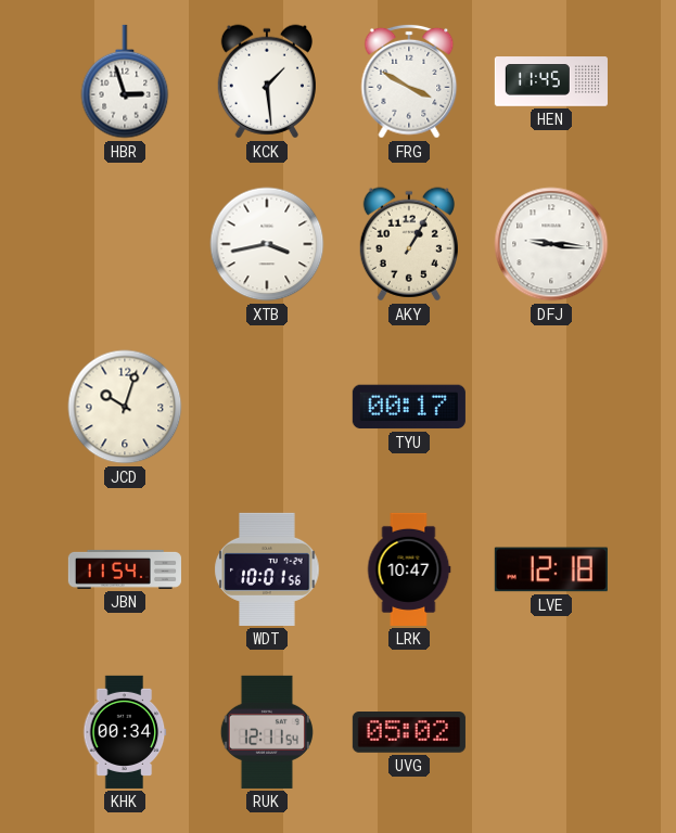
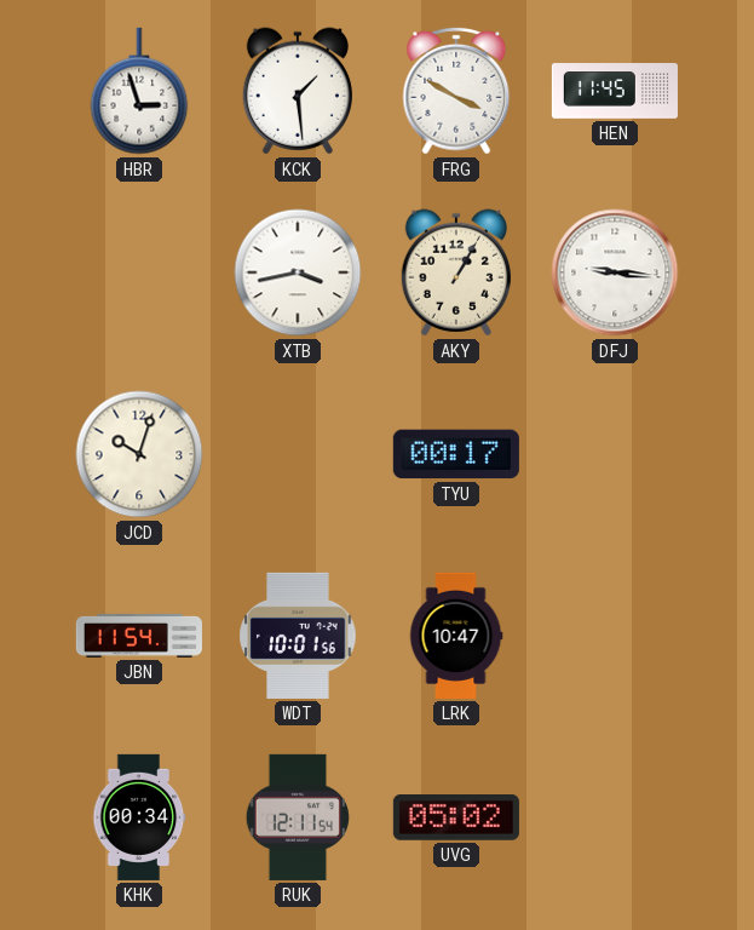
LVE: 12:18 -> none (551, 569)
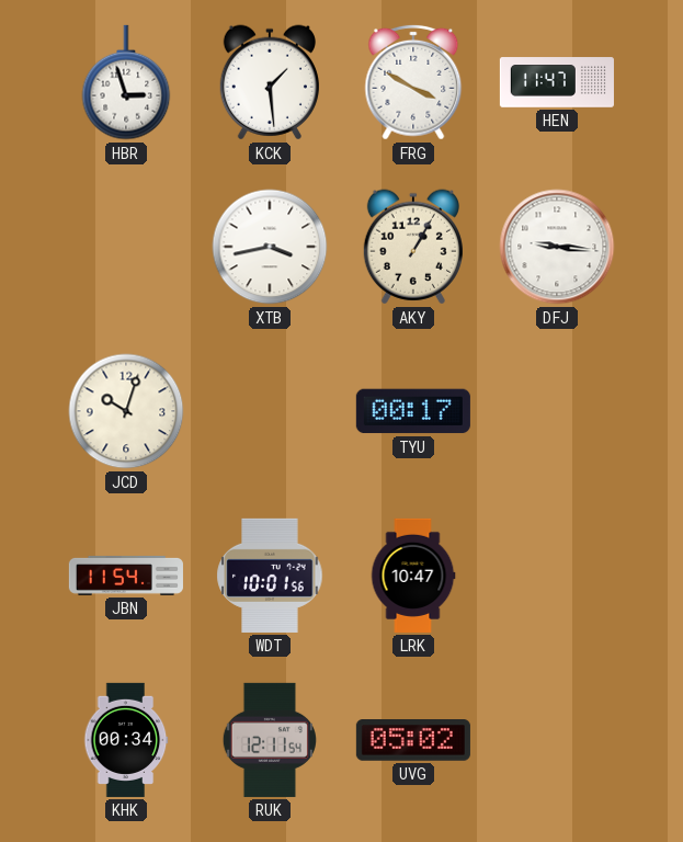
HEN: 11:45 -> 11:47 (557, 82)
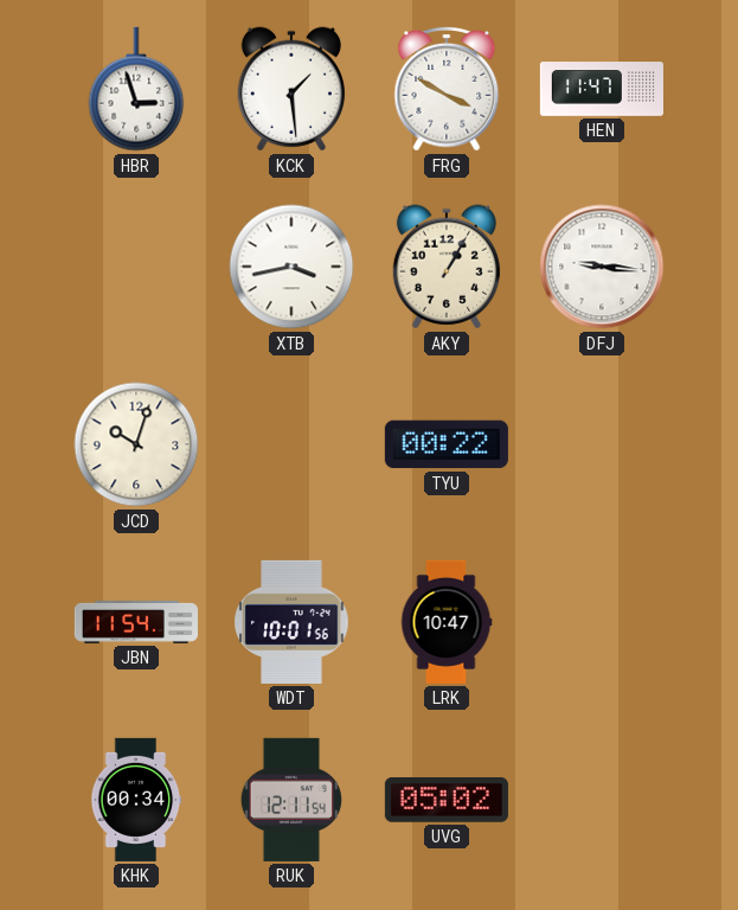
TYU: 00:17 -> 00:22 (447, 444)
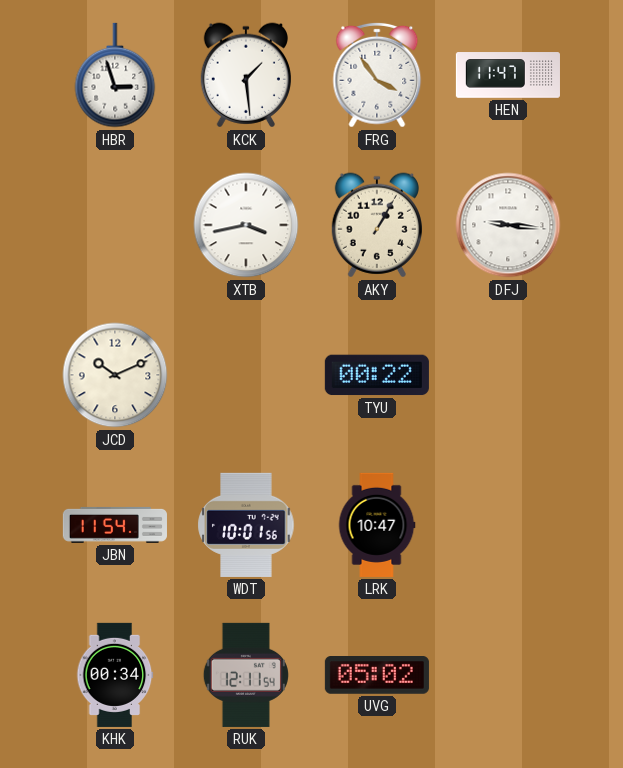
FRG: 3:50 -> 3:54 (377, 75)
JCD: 10:03 -> 10:11 (115, 375)
